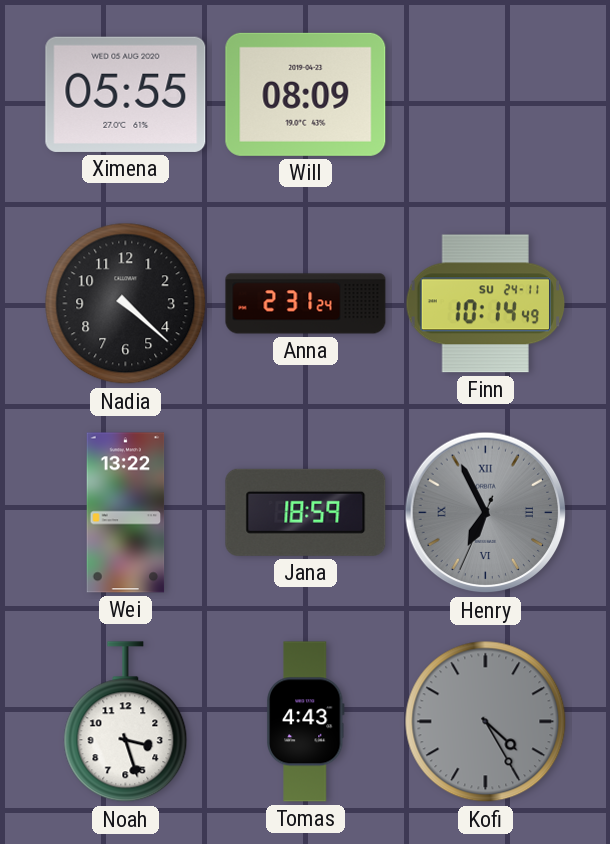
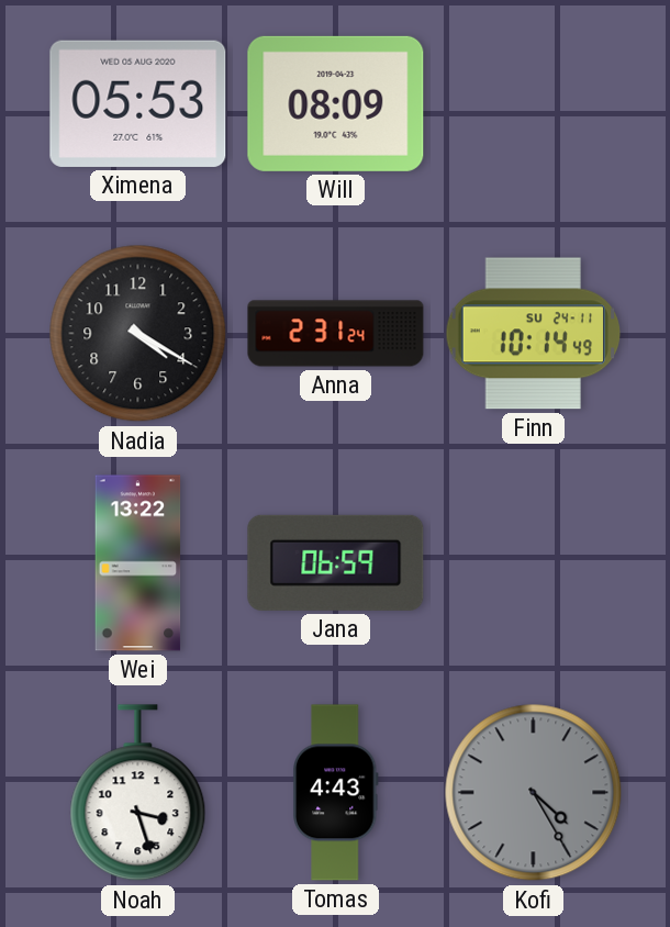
Ximena: 05:55 -> 05:53 (138, 103)
Nadia: 4:22 -> 4:20 (138, 334)
Jana: 18:59 -> 06:59 (336, 562)
Henry: 6:55 -> none (486, 513)
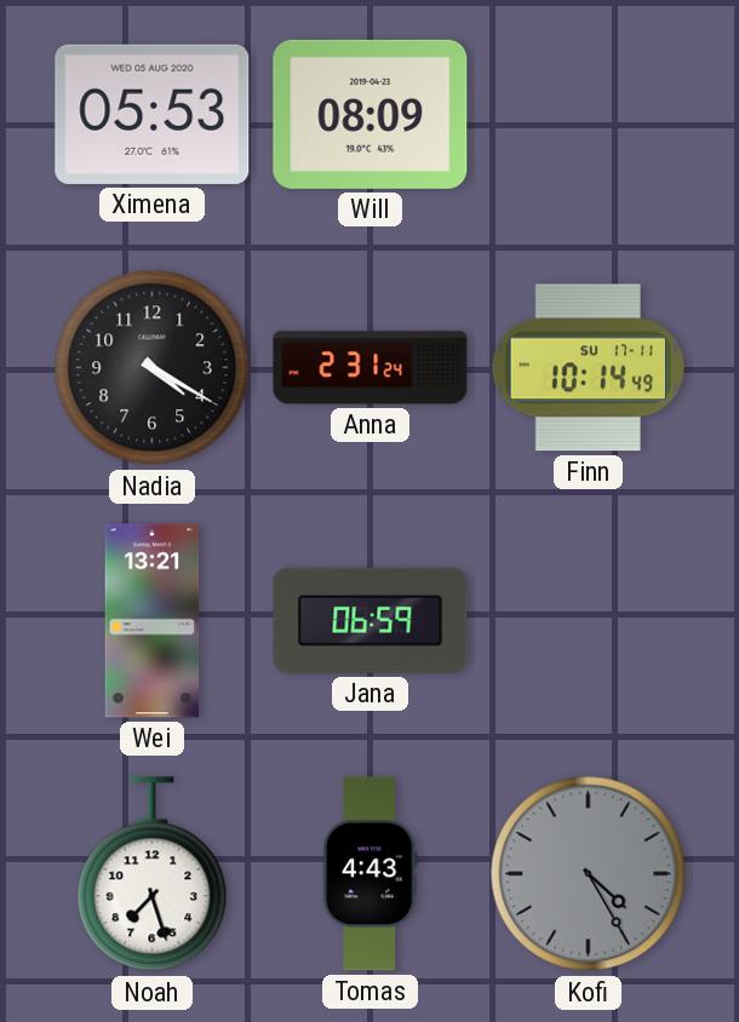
Finn date: SU 24-11 -> SU 17-11 (589, 368)
Wei: 13:22 -> 13:21 (153, 621)
Noah: 3:27 -> 7:27 (153, 874)
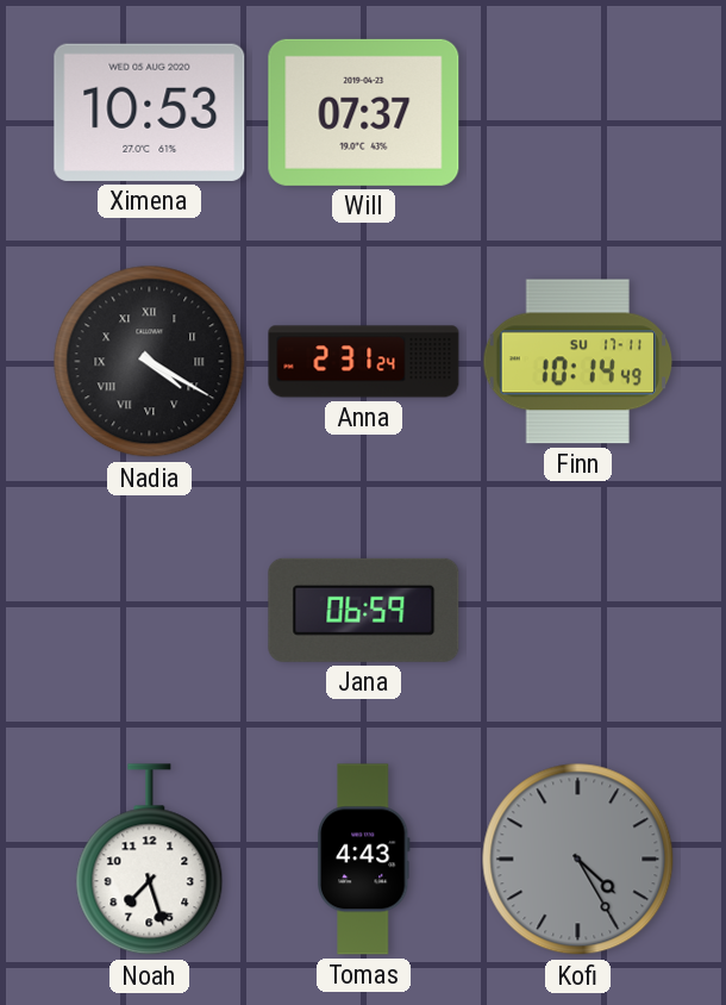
Ximena: 05:53 -> 10:53 (150, 112)
Will: 08:09 -> 07:37 (364, 112)
Nadia numerals: Arabic -> Roman (150, 362)
Wei: 13:21 -> none (153, 621)
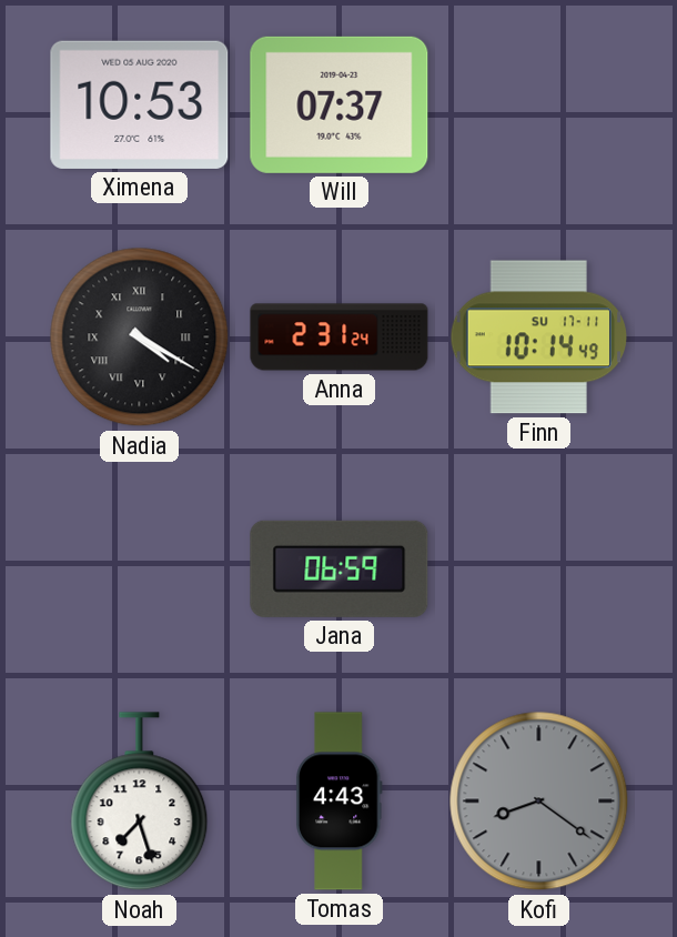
Kofi: 4:25 -> 8:21 (539, 802)
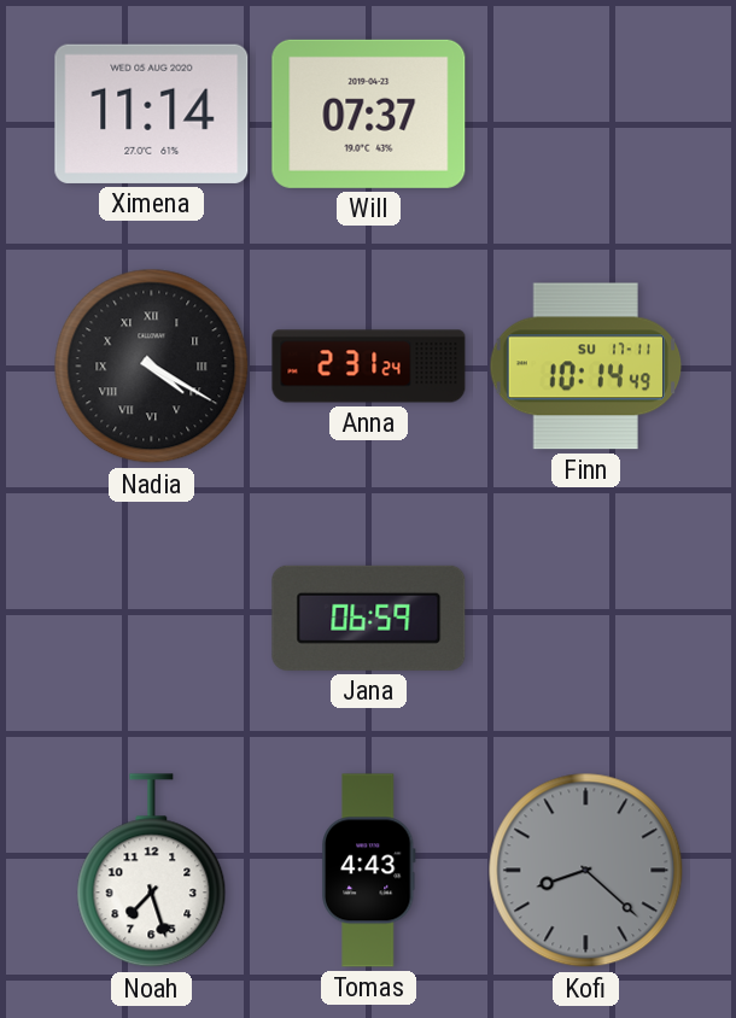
Ximena: 10:53 -> 11:14 (152, 113)
Kofi: 8:21 -> 8:22 (586, 871)
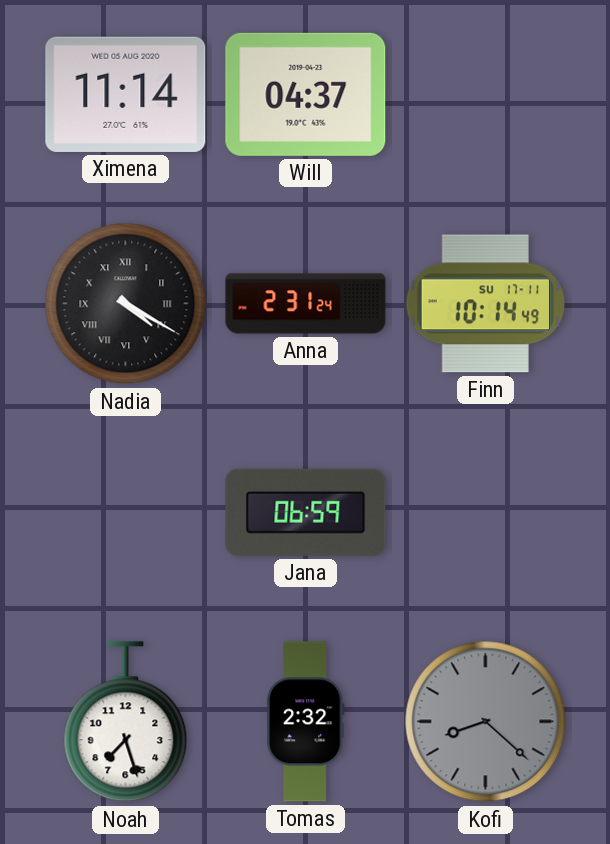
Will: 07:37 -> 04:37 (306, 94)
Tomas: 4:43 -> 2:32 (305, 722)
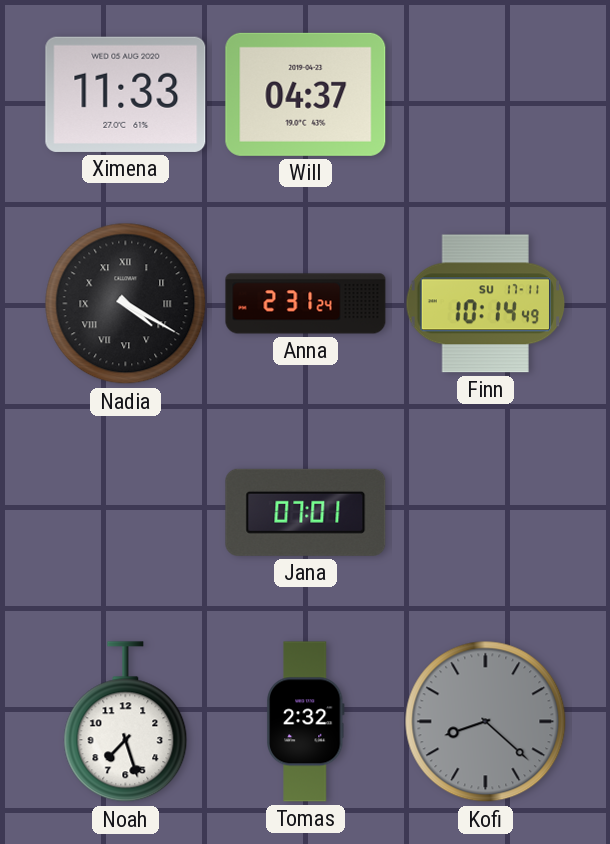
Ximena: 11:14 -> 11:33 (126, 94)
Jana: 06:59 -> 07:01 (306, 512)
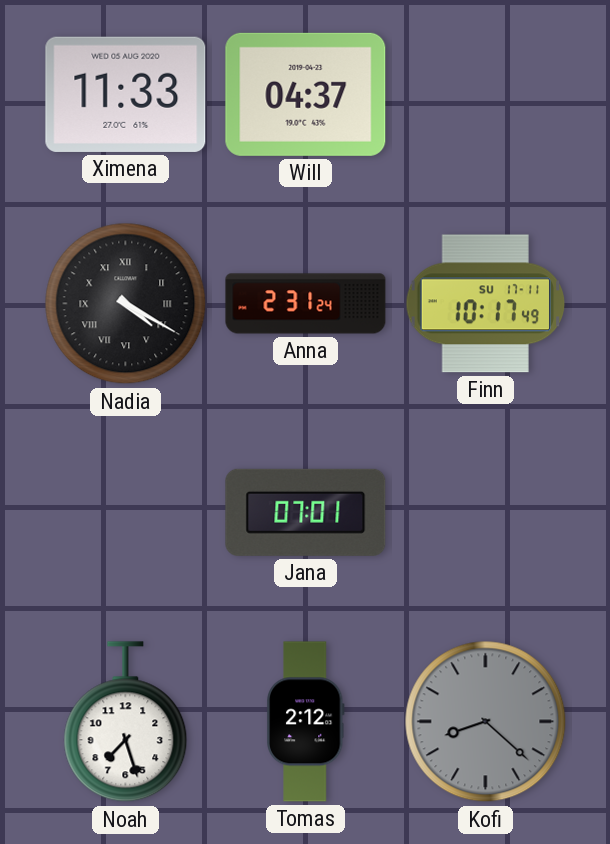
Finn: 10:14 -> 10:17 (486, 304)
Tomas: 2:32 -> 2:12 (305, 722)
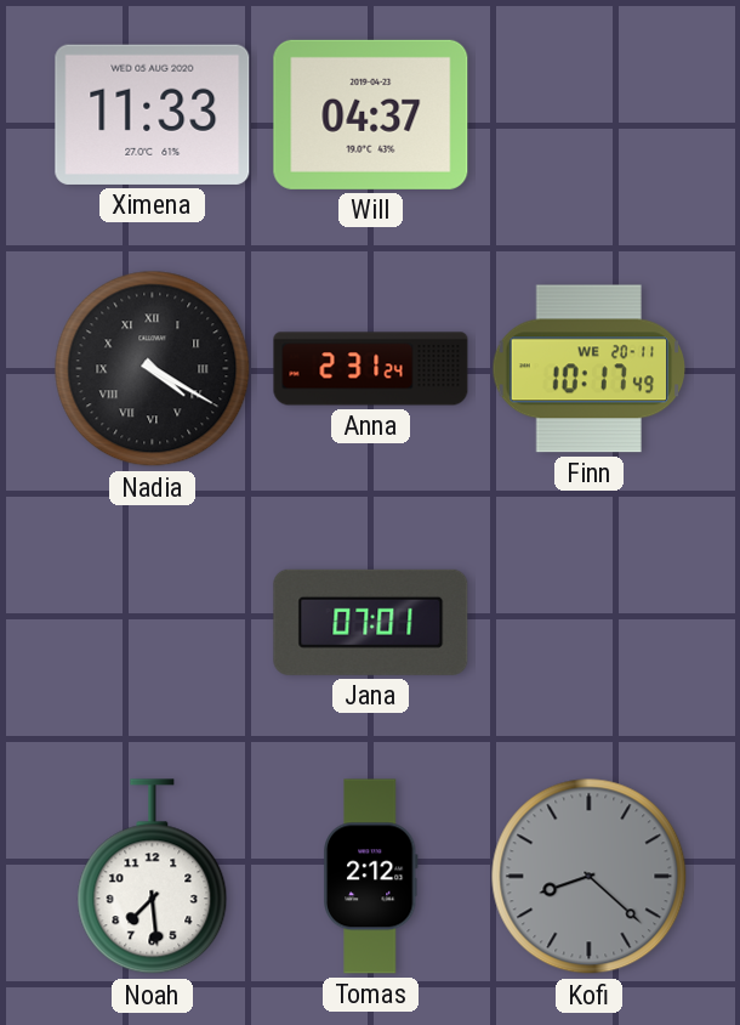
Finn date: SU 17-11 -> WE 20-11 (590, 369)
Noah: 7:27 -> 7:29 (153, 877)
